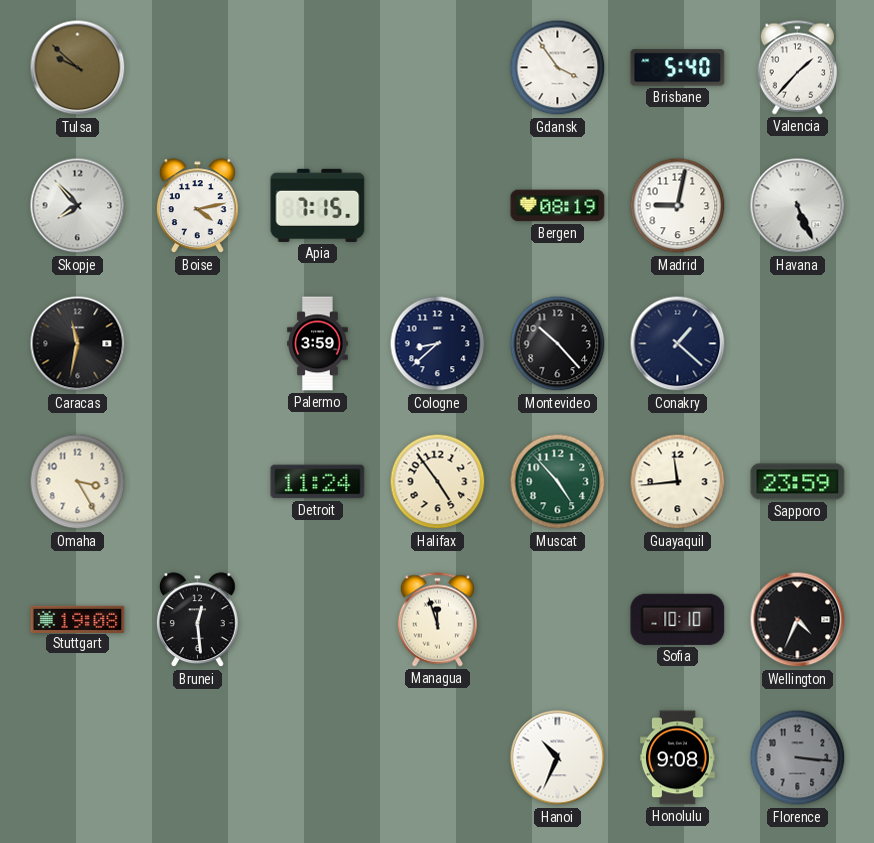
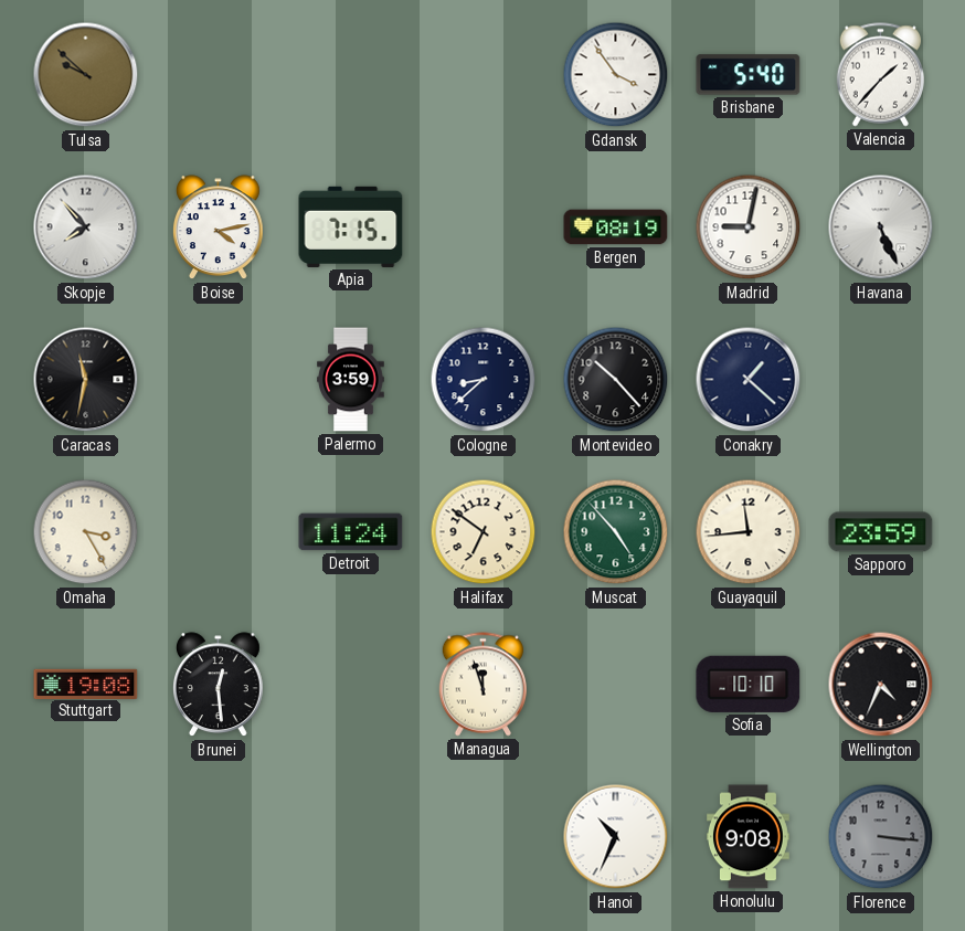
Halifax: 4:54 -> 6:51 (484, 532)
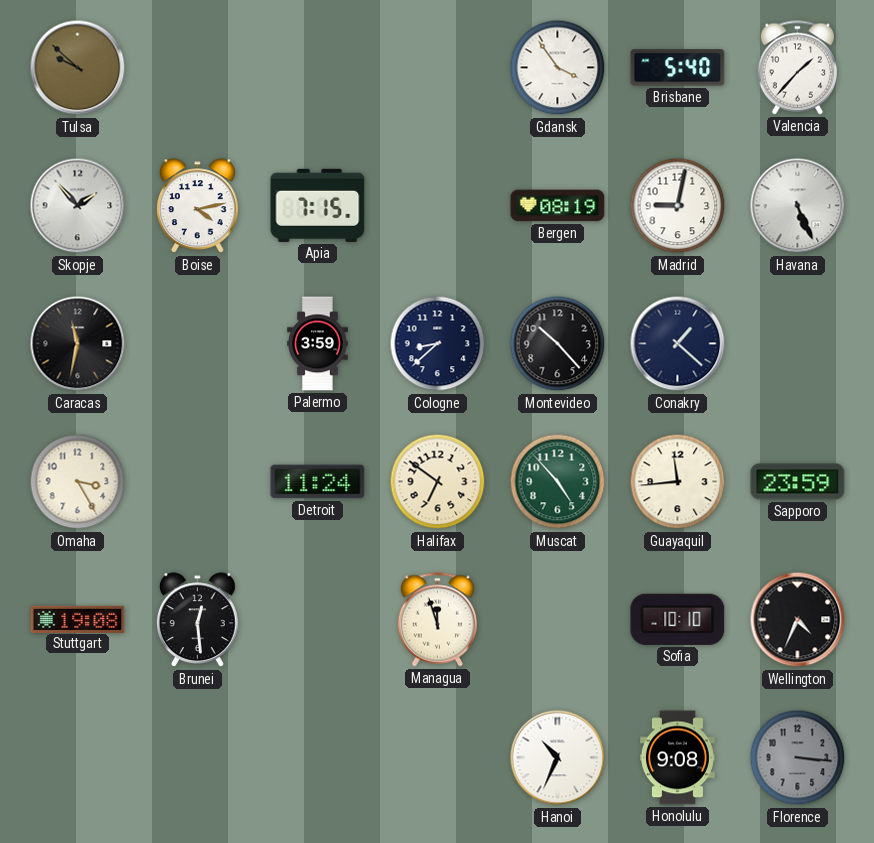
Skopje: 7:53 -> 1:53 (78, 206)
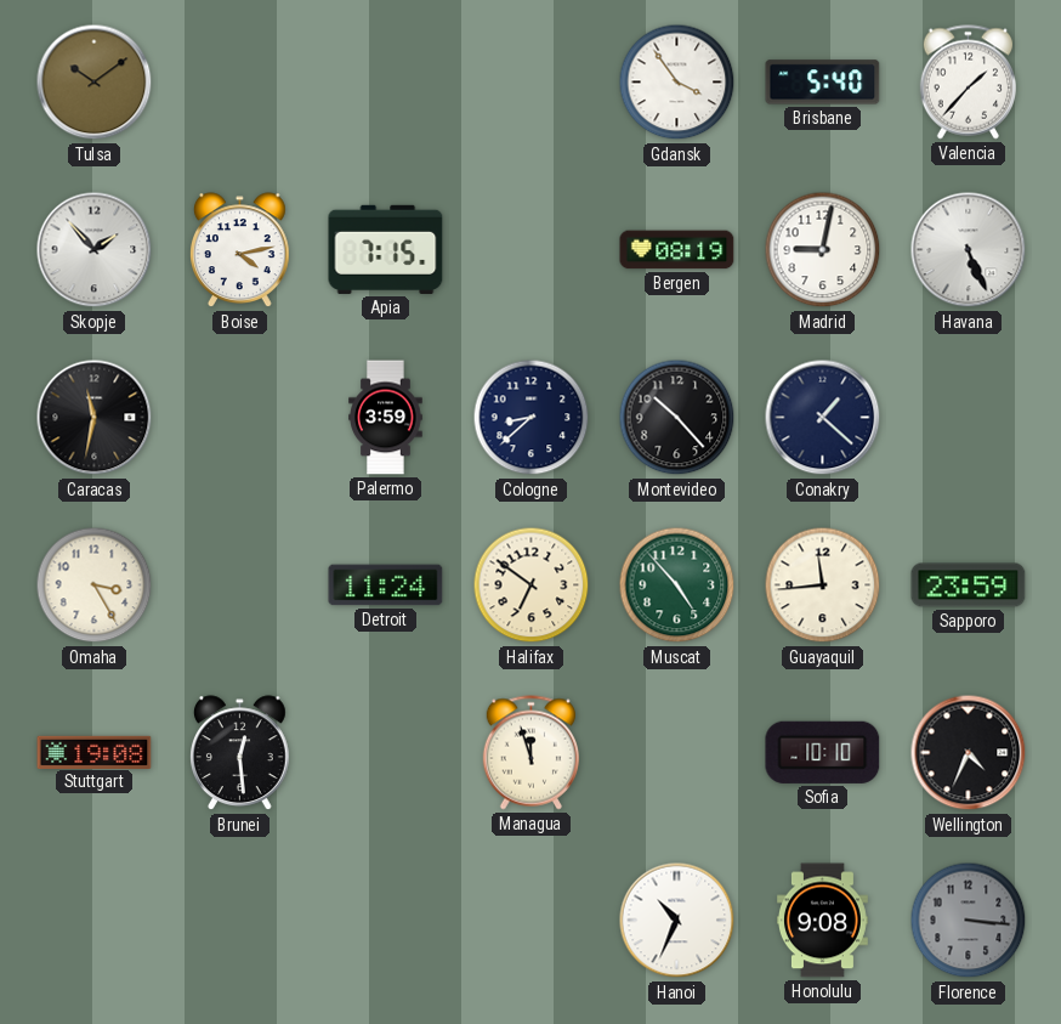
Tulsa: 9:52 -> 10:09 (95, 83)
